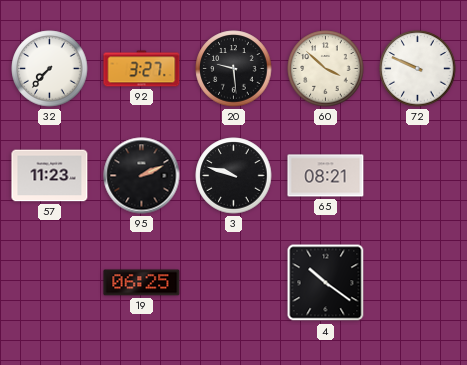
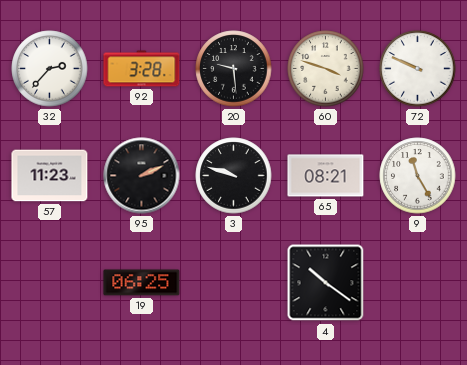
32: 7:37 -> 2:37 (50, 69)
92: 3:27 -> 3:28 (142, 69)
60: 3:52 -> 3:48 (326, 69)
9: none -> 11:25 (418, 176)
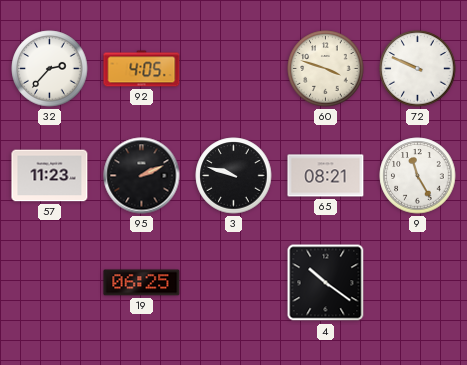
92: 3:28 -> 4:05 (142, 69)
20: 9:29 -> none (234, 69)
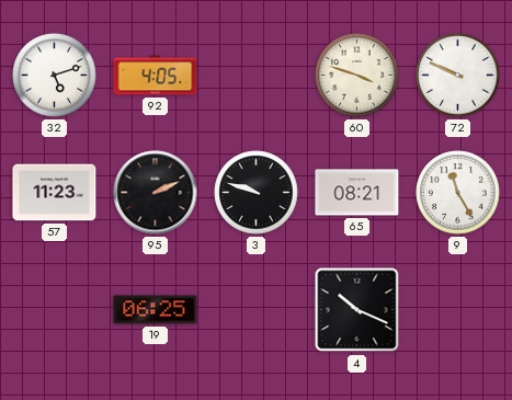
32: 2:37 -> 5:12 (55, 76)
4: 10:21 -> 10:19 (357, 310)
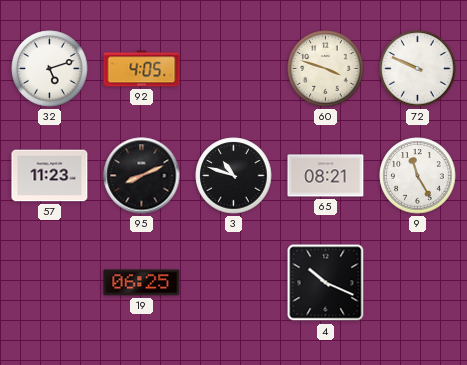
95: 2:11 -> 8:11 (142, 176)
3: 9:48 -> 10:48 (234, 176)
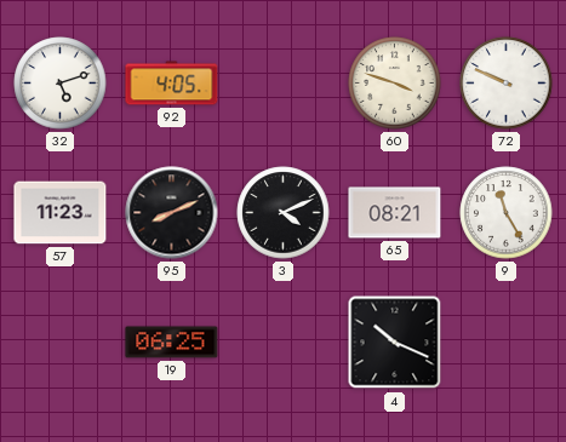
3: 10:48 -> 4:11 (284, 213)
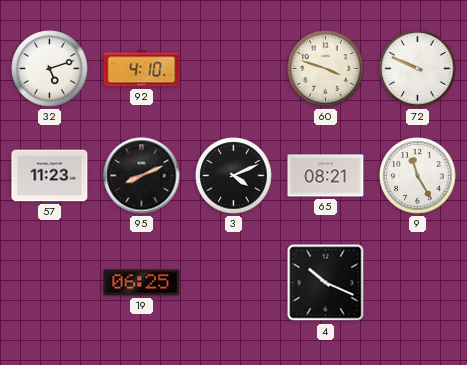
92: 4:05 -> 4:10 (142, 69)
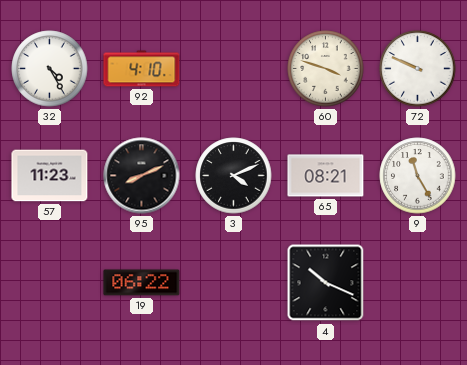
32: 5:12 -> 4:25 (50, 69)
19: 06:25 -> 06:22 (142, 283)
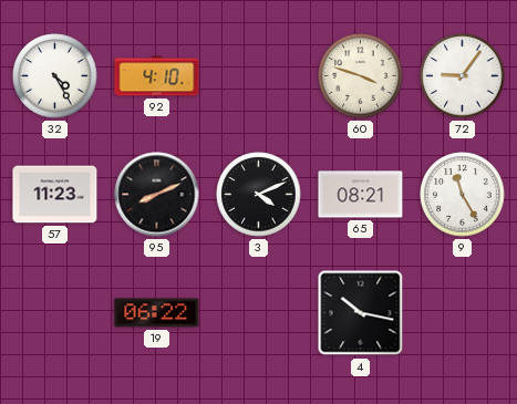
72: 9:49 -> 9:06 (463, 76)
4: 10:19 -> 10:17 (361, 313)
